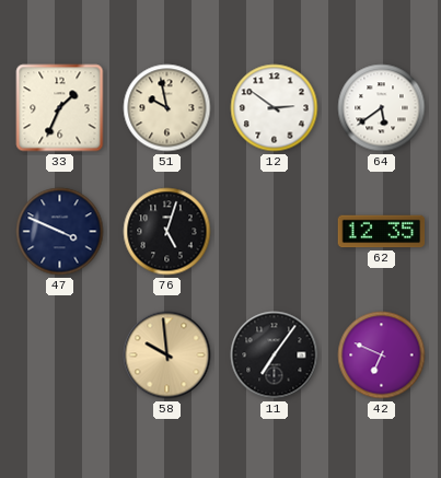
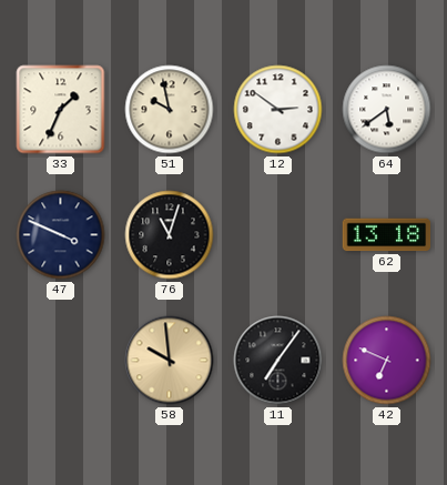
76: 5:03 -> 11:03 (170, 235)
62: 12:35 -> 13:18 (387, 235)
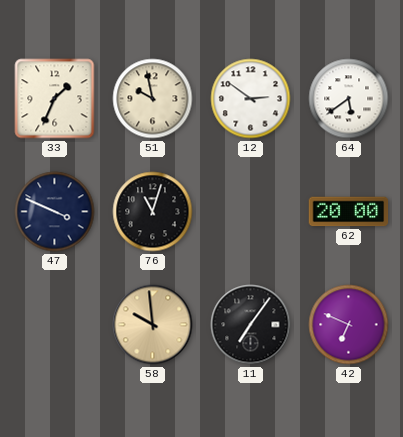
62: 13:18 -> 20:00 (349, 212)
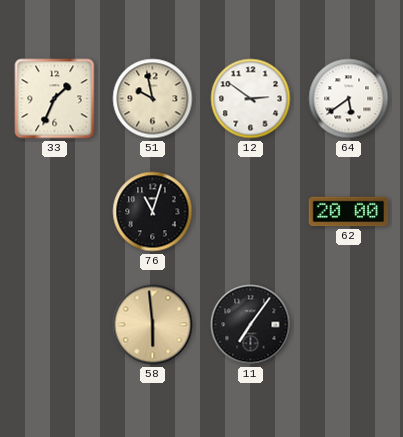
47: 3:49 -> none (55, 212)
58: 9:59 -> 5:59 (153, 325)
42: 6:49 -> none (349, 325)
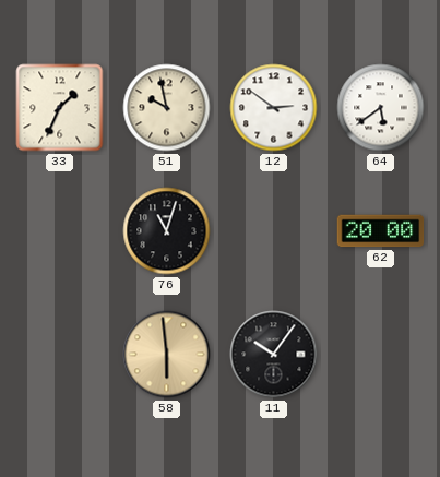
11: 7:06 -> 10:06 (274, 355)
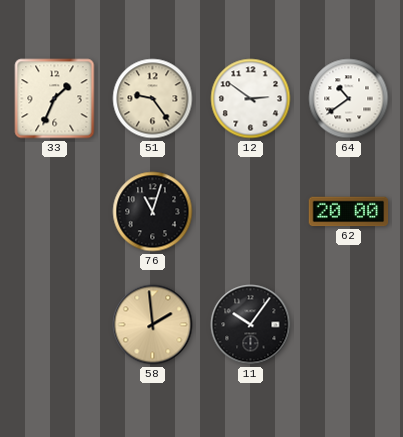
51: 9:58 -> 9:24 (153, 99)
64: 5:39 -> 10:39 (349, 99)
58: 5:59 -> 1:59 (153, 325)
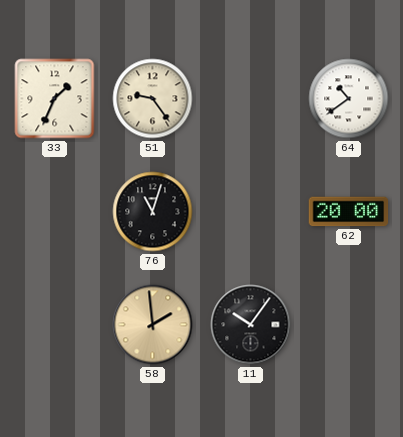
12: 2:51 -> none (251, 99)
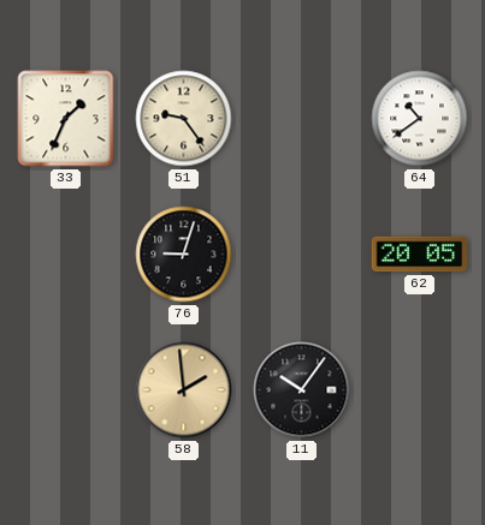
76: 11:03 -> 9:03 (184, 255)
62: 20:00 -> 20:05 (420, 255)
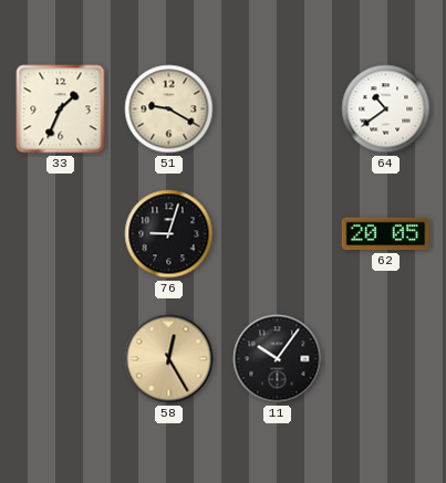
51: 9:24 -> 9:20 (169, 109)
58: 1:59 -> 12:25 (169, 359)
